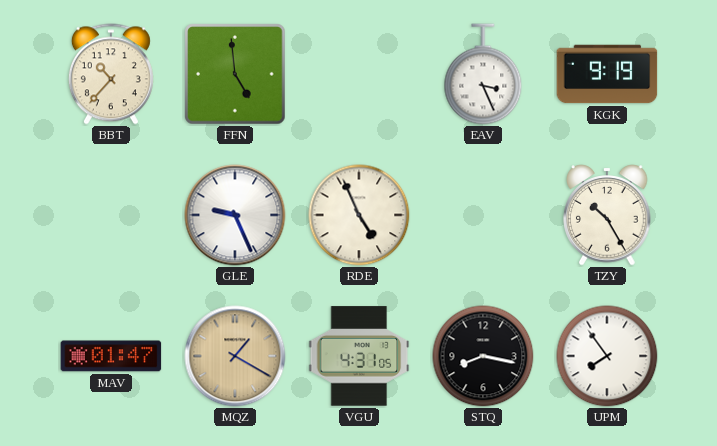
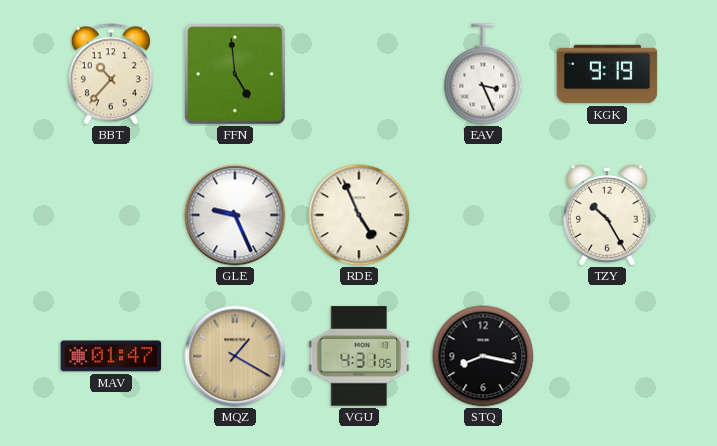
UPM: 7:54 -> none (607, 356)
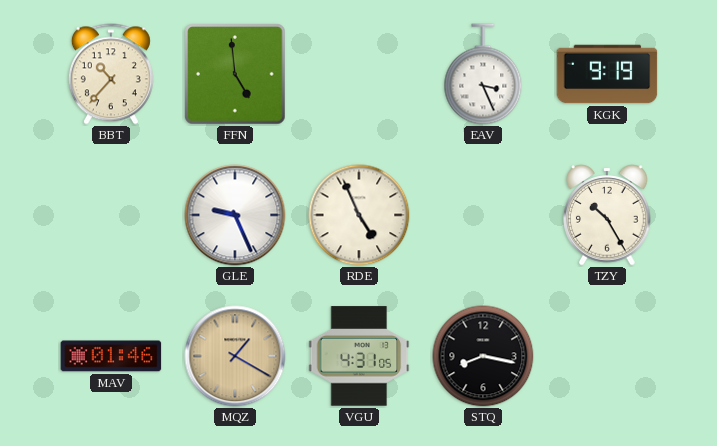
MAV: 01:47 -> 01:46 (111, 356)
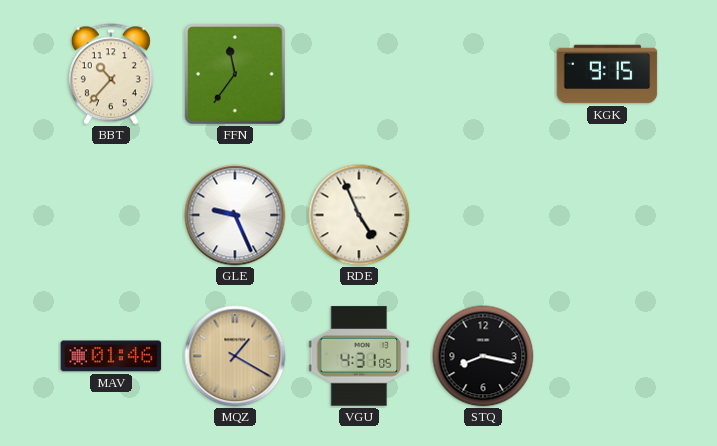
FFN: 4:59 -> 11:36 (235, 74)
EAV: 3:26 -> none (483, 74)
KGK: 9:19 -> 9:15 (607, 74)
TZY: 10:25 -> none (607, 215)
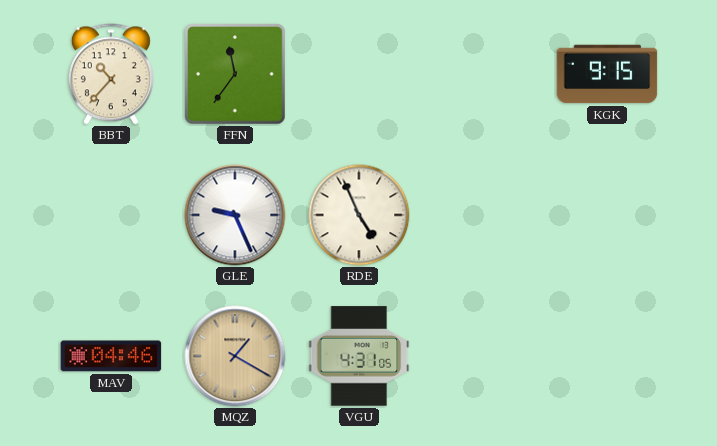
MAV: 01:46 -> 04:46 (111, 356)
STQ: 8:17 -> none (483, 356)
